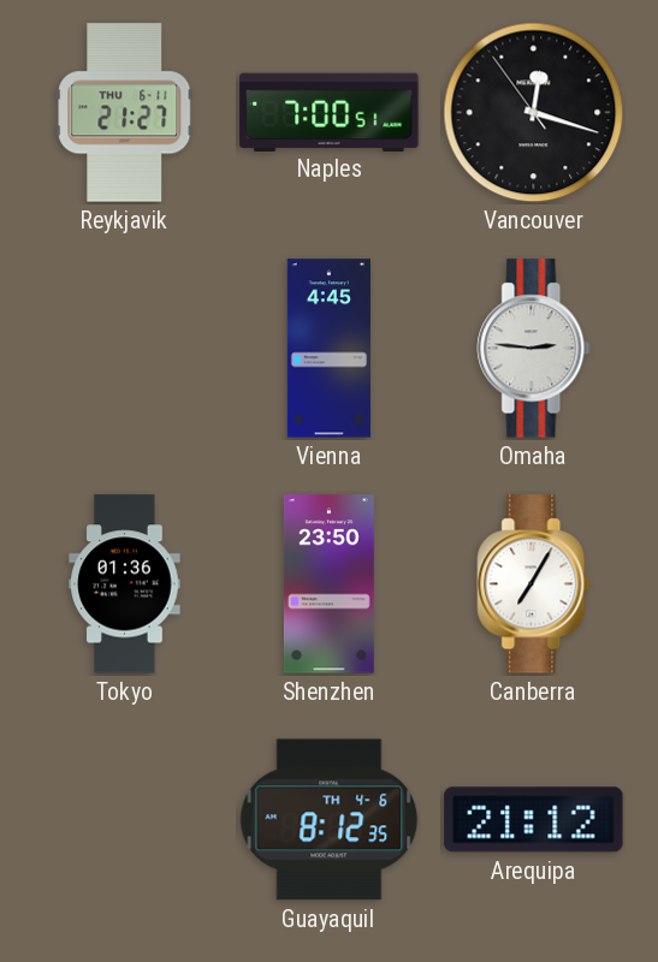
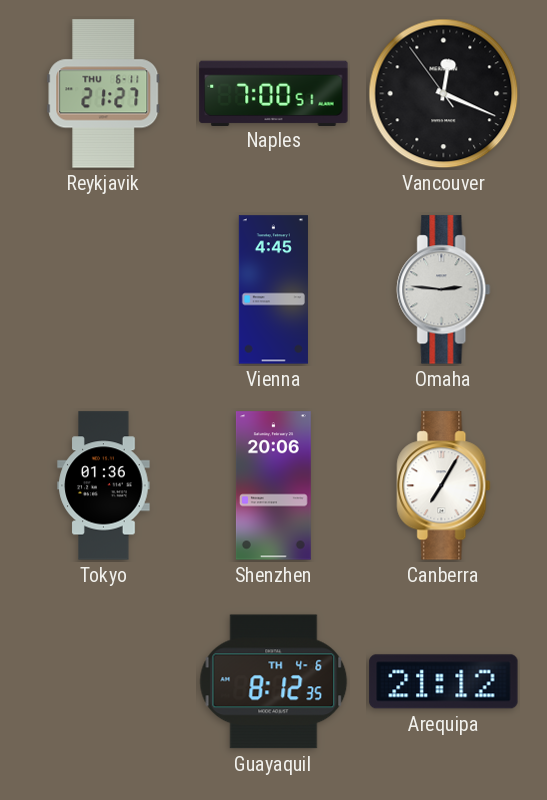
Vancouver: 12:17 -> 12:18 (444, 94)
Shenzhen: 23:50 -> 20:06 (273, 486)
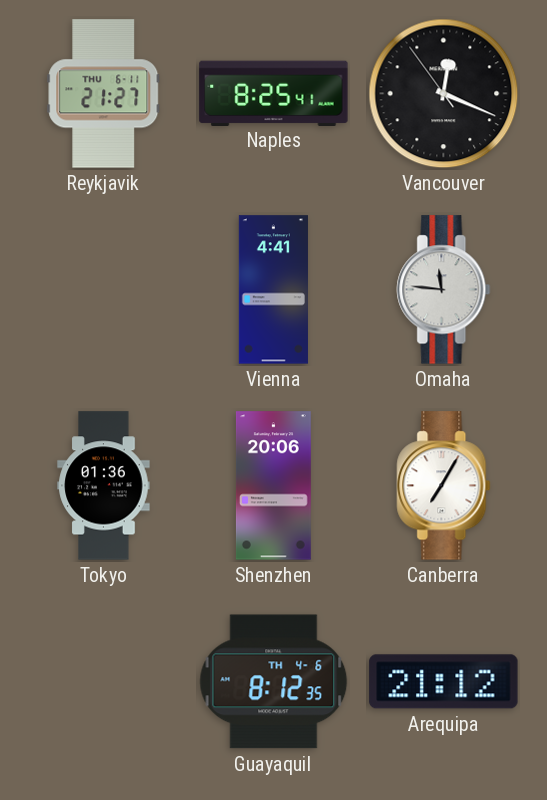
Naples: 7:00 -> 8:25 (274, 93)
Vienna: 4:45 -> 4:41 (273, 290)
Omaha: 2:46 -> 11:46 (444, 290)
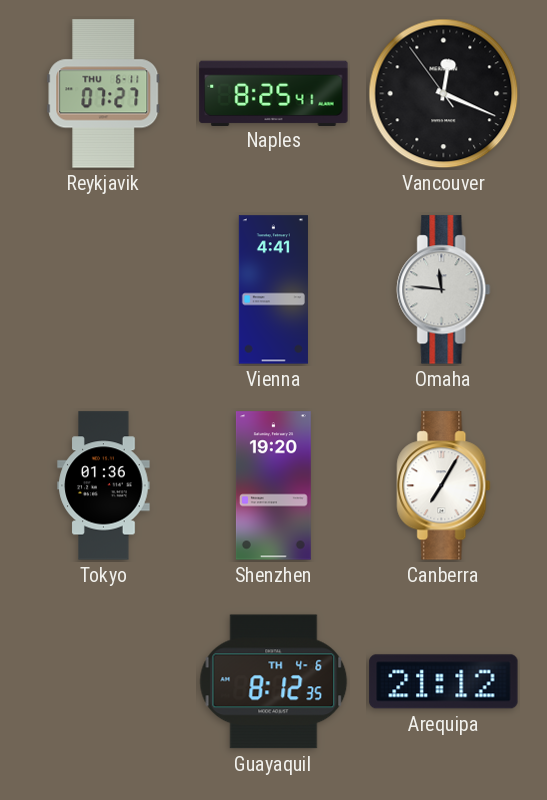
Reykjavik: 21:27 -> 07:27 (104, 94)
Shenzhen: 20:06 -> 19:20 (273, 486)
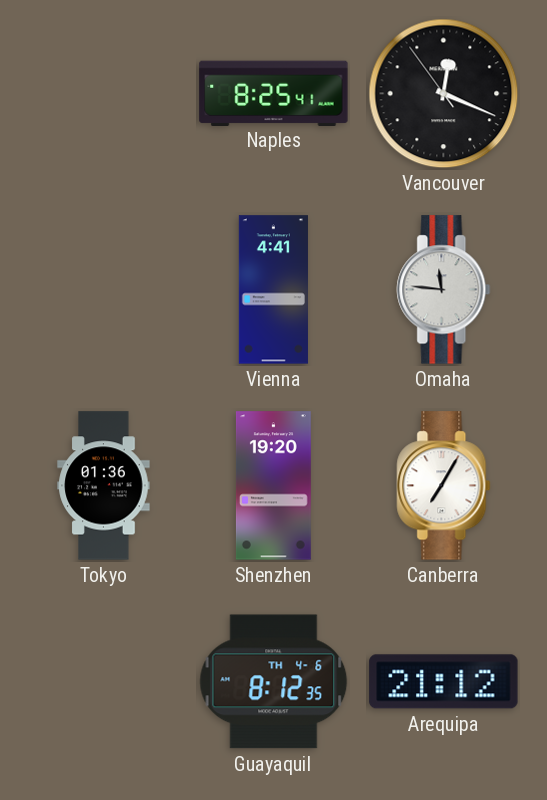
Reykjavik: 07:27 -> none (104, 94)
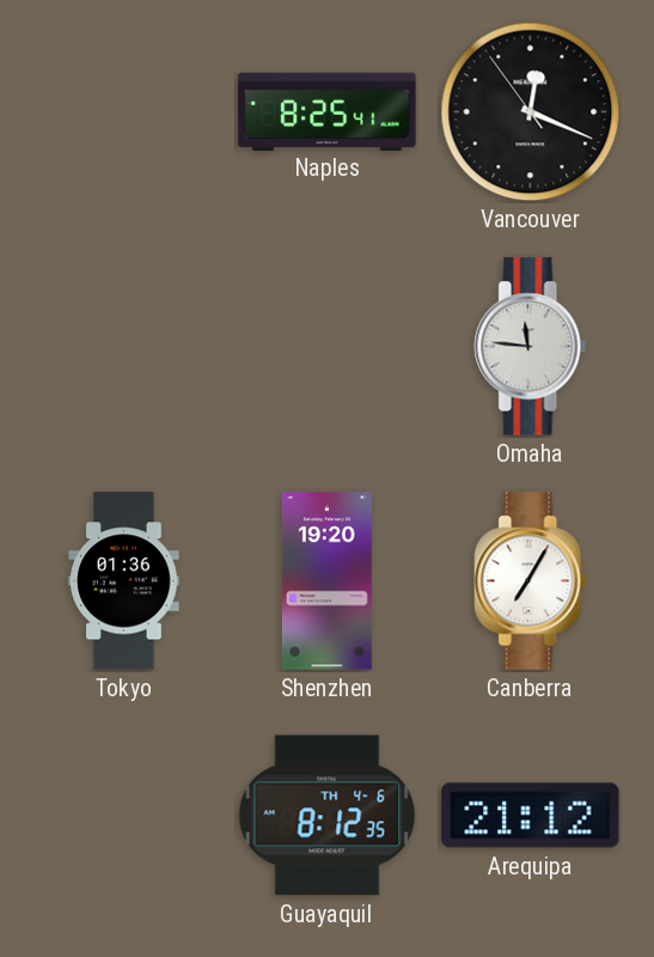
Vienna: 4:41 -> none (273, 290)
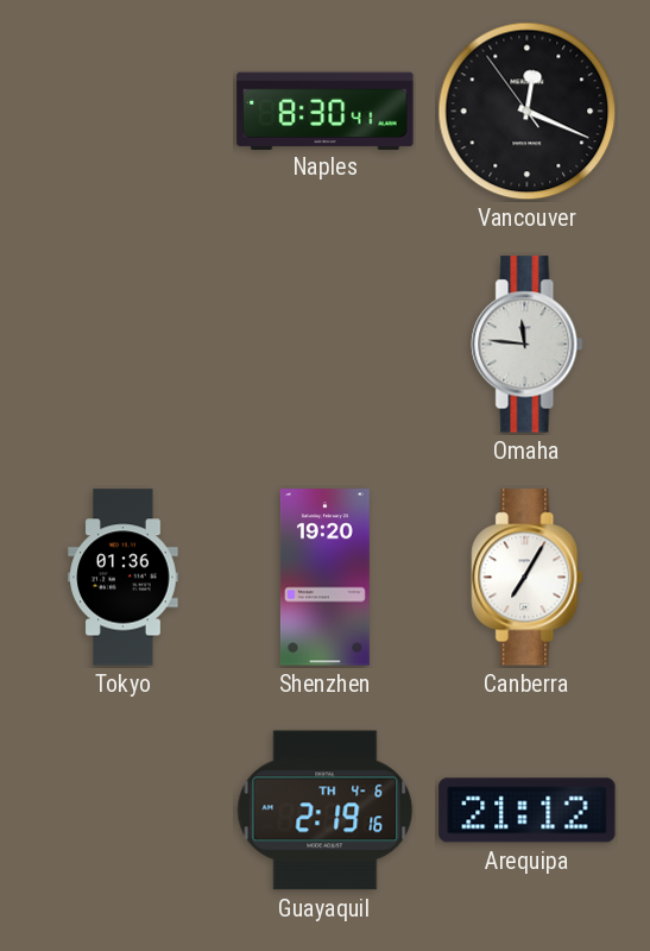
Naples: 8:25 -> 8:30 (326, 111)
Guayaquil: 8:12 -> 2:19 (326, 811)
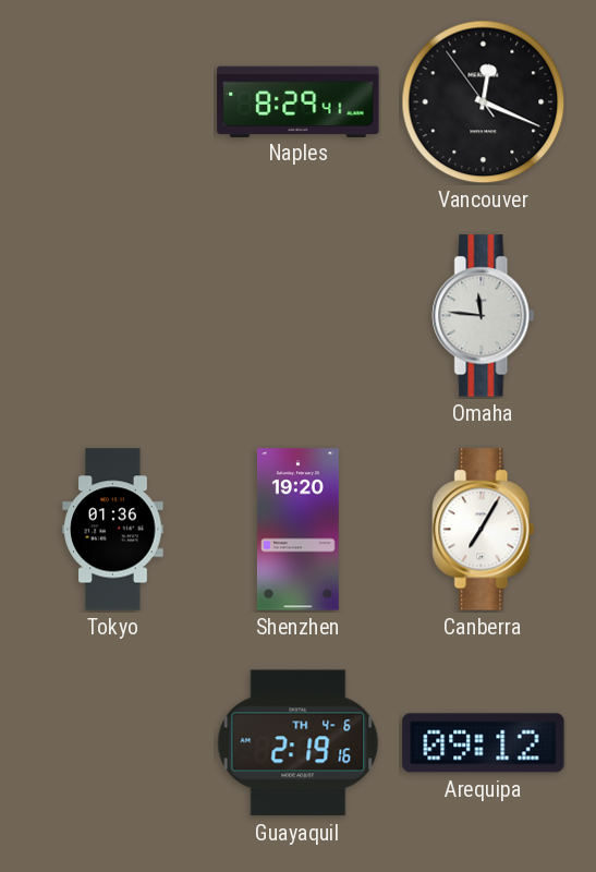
Naples: 8:30 -> 8:29 (299, 101)
Arequipa: 21:12 -> 09:12 (484, 743)
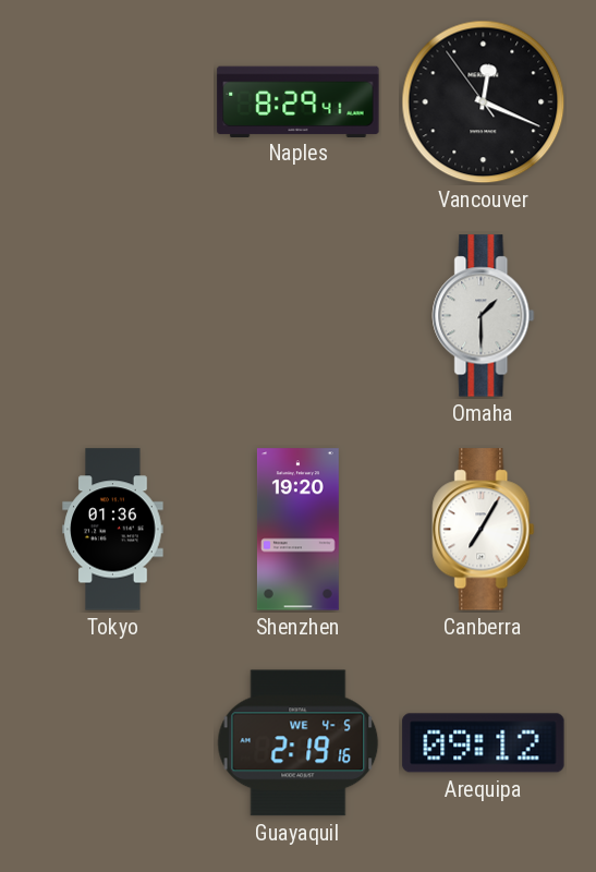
Omaha: 11:46 -> 1:30 (484, 316)
Guayaquil date: TH 4-6 -> WE 4-5 (299, 743)
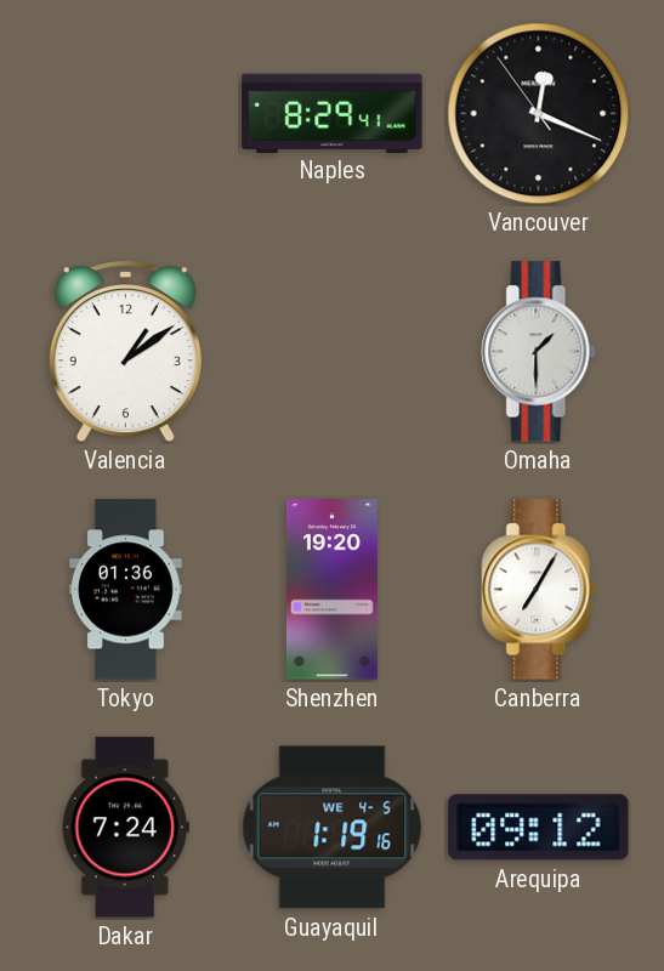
Valencia: none -> 1:09 (125, 352)
Dakar: none -> 7:24 (125, 828)
Guayaquil: 2:19 -> 1:19 (333, 828)
